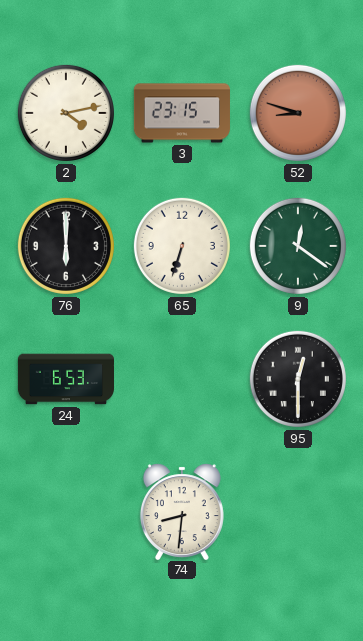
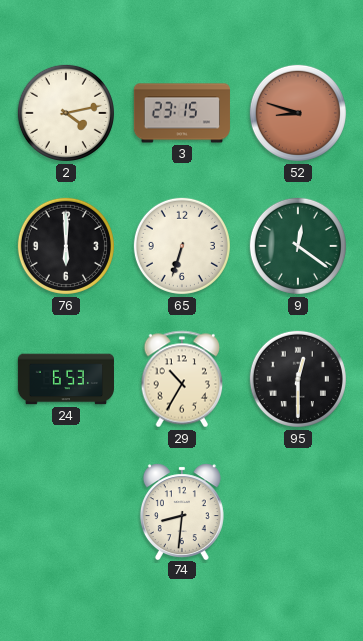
29: none -> 10:35 (182, 379)
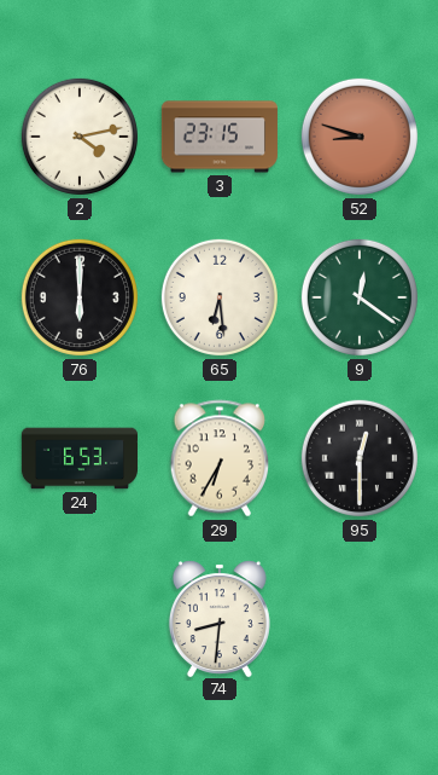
65: 6:33 -> 6:29 (220, 297)
29: 10:35 -> 6:35 (220, 458)
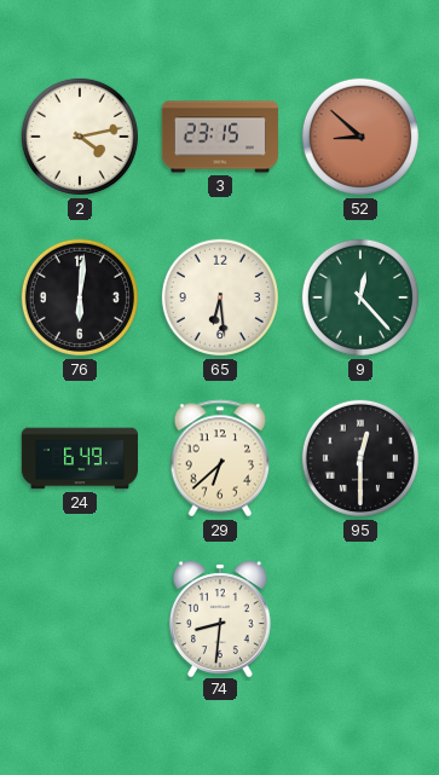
52: 8:48 -> 8:52 (360, 137)
76: 6:00 -> 6:01 (80, 297)
9: 12:21 -> 12:23 (360, 297)
24: 6:53 -> 6:49 (79, 458)
29: 6:35 -> 6:38 (220, 458)
